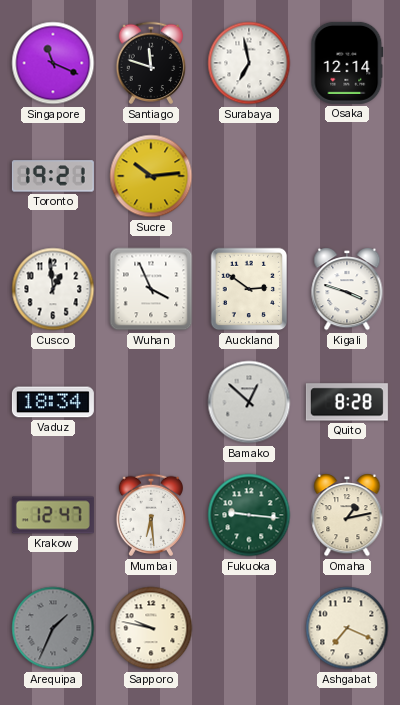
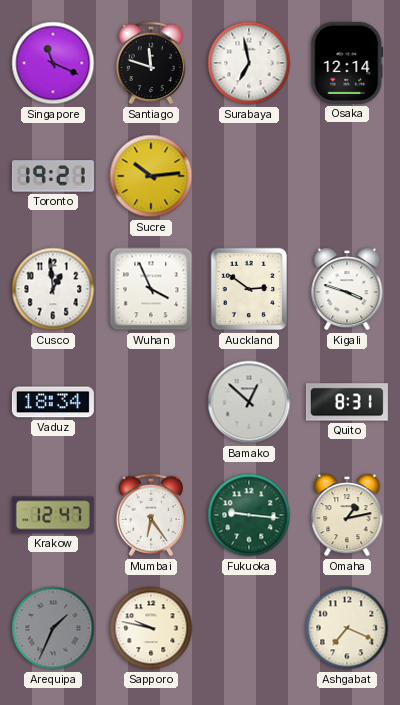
Quito: 8:28 -> 8:31 (347, 402)
Mumbai: 6:29 -> 6:24 (151, 515)
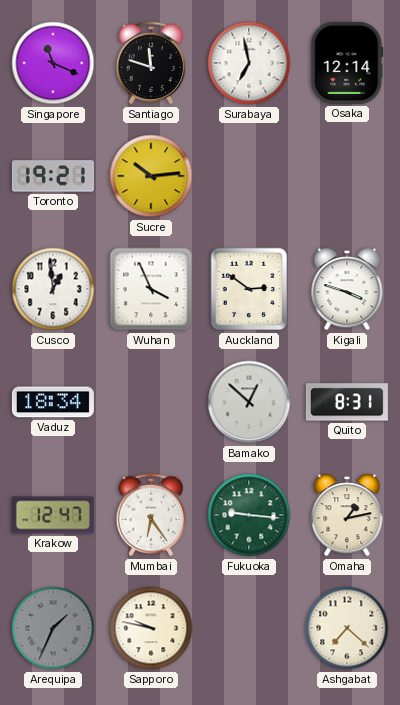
Ashgabat: 7:19 -> 7:22 (347, 628)
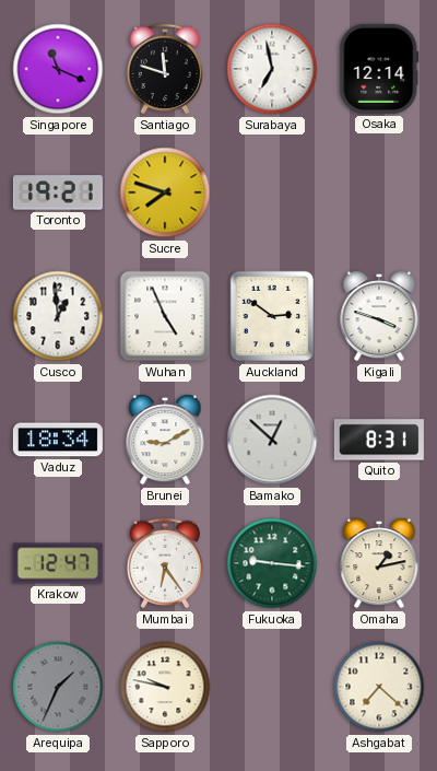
Sucre: 10:14 -> 7:48 (165, 192)
Wuhan: 3:56 -> 4:56 (165, 316)
Brunei: none -> 9:10 (165, 440)
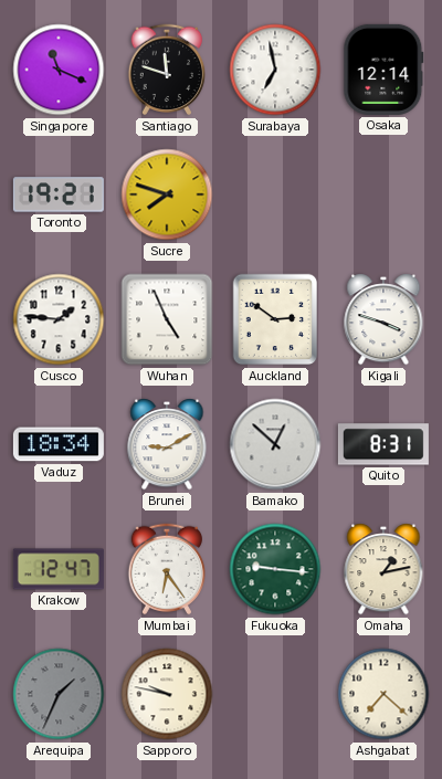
Cusco: 12:59 -> 1:46 (59, 319)
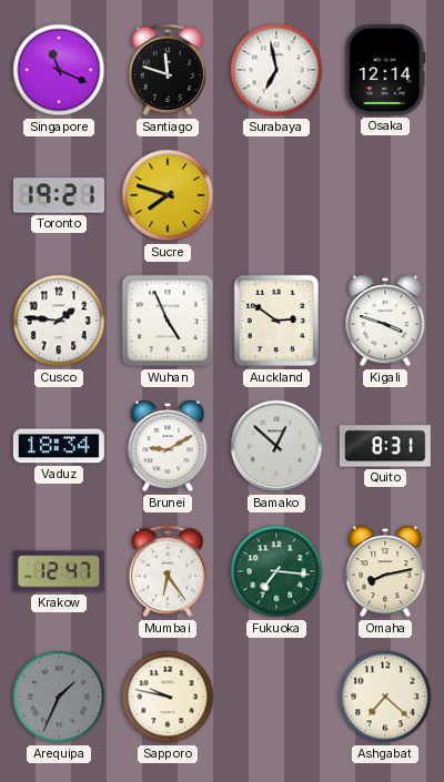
Fukuoka: 9:16 -> 7:16 (276, 571)
Omaha: 1:13 -> 8:13 (385, 571)
